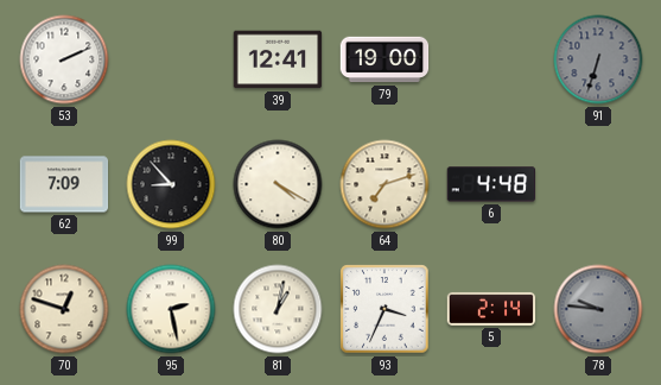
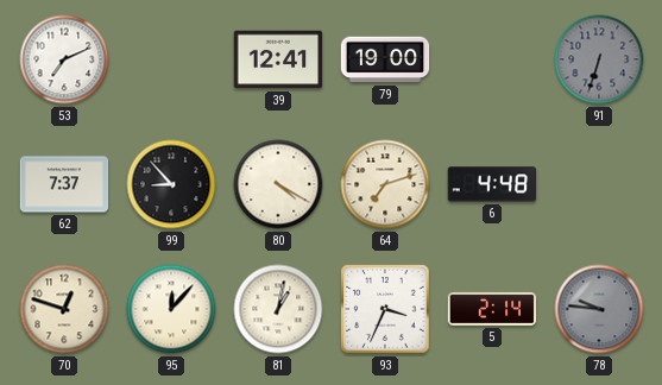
53: 2:11 -> 7:11 (64, 59)
62: 7:09 -> 7:37 (64, 184)
95: 2:28 -> 12:07 (171, 309)
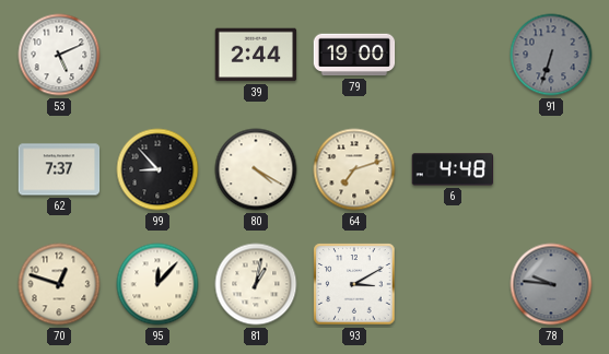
53: 7:11 -> 5:11 (59, 55)
39: 12:41 -> 2:44 (256, 55)
93: 3:34 -> 3:10 (354, 284)
5: 2:14 -> none (492, 309)
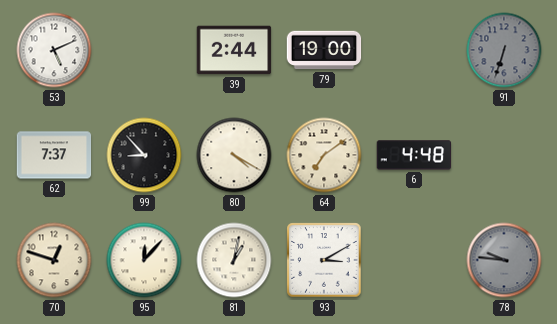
64: 7:12 -> 7:09 (324, 155)
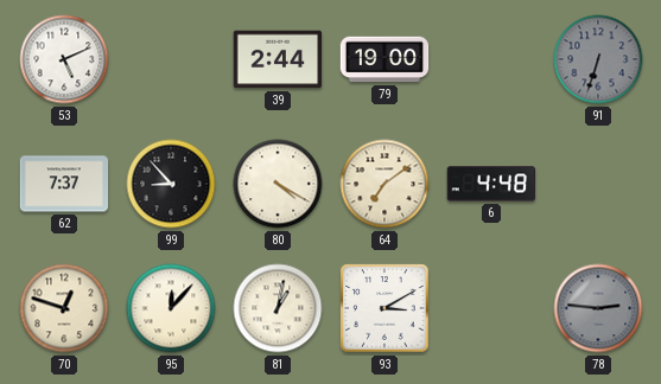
78: 9:46 -> 2:46 (598, 308)
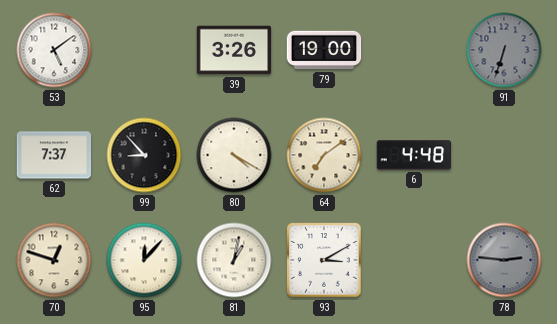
53: 5:11 -> 5:09 (54, 50)
39: 2:44 -> 3:26 (234, 50)
